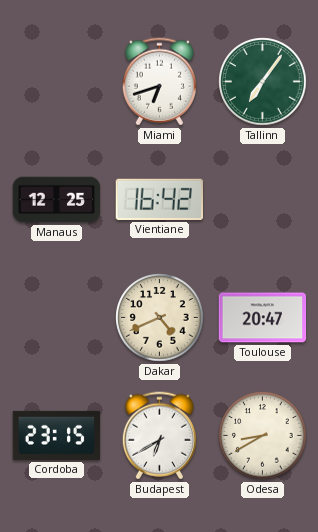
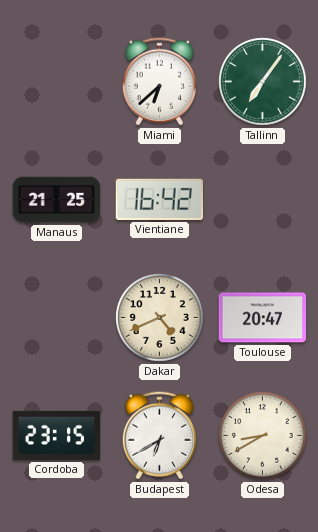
Miami: 6:42 -> 6:38 (159, 82)
Manaus: 12:25 -> 21:25 (57, 200)
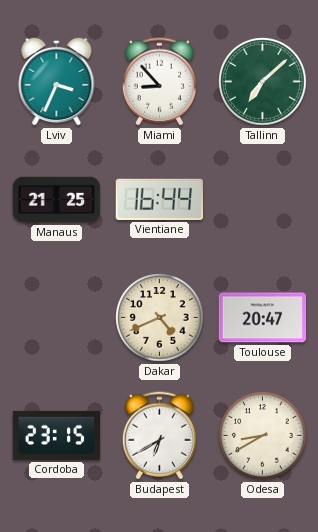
Lviv: none -> 3:34 (57, 81)
Miami: 6:38 -> 8:53 (159, 82)
Tallinn: 7:06 -> 7:08 (263, 82)
Vientiane: 16:42 -> 16:44 (159, 199)
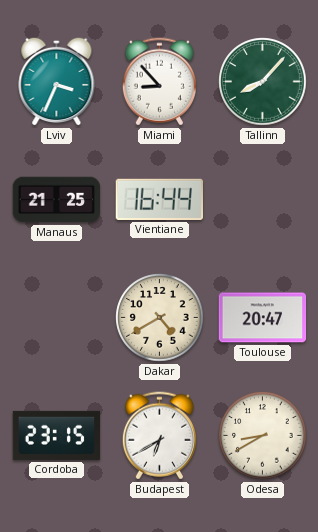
Tallinn: 7:08 -> 8:07 (263, 82)
Dakar: 4:41 -> 4:40 (160, 318)
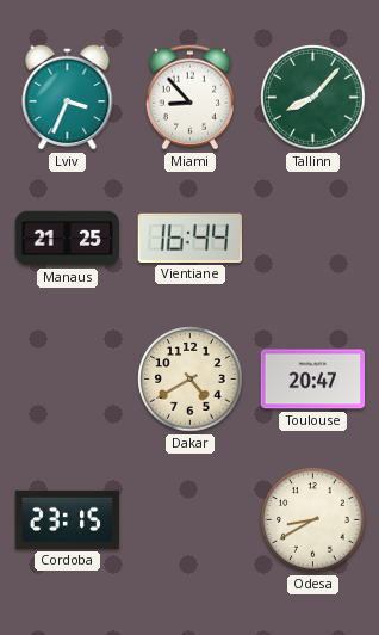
Budapest: 6:40 -> none (159, 436)
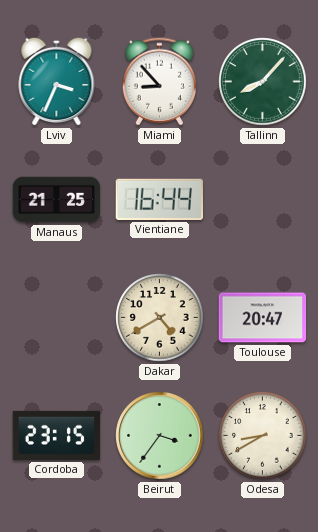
Beirut: none -> 3:36 (160, 436)
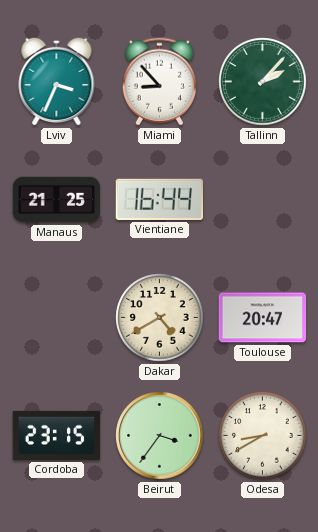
Tallinn: 8:07 -> 2:07 (263, 82)
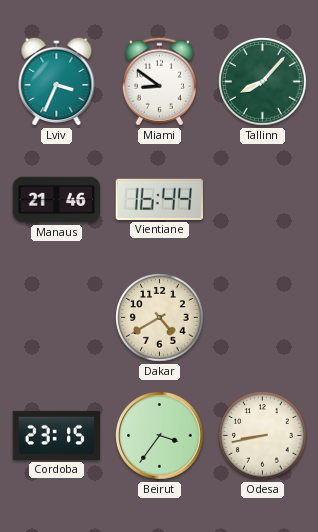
Miami: 8:53 -> 8:51 (159, 82)
Tallinn: 2:07 -> 8:07 (263, 82)
Manaus: 21:25 -> 21:46 (57, 200)
Toulouse: 20:47 -> none (263, 318)
Odesa: 8:40 -> 8:43 (263, 436)
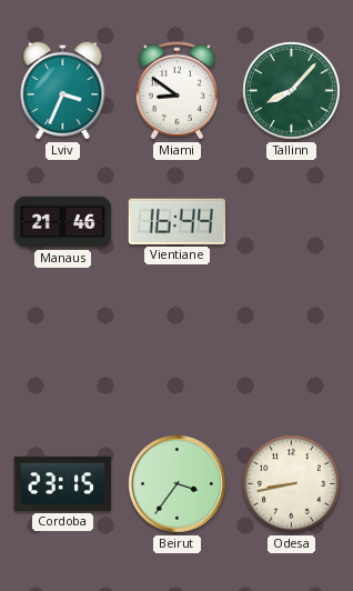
Dakar: 4:40 -> none (160, 318)
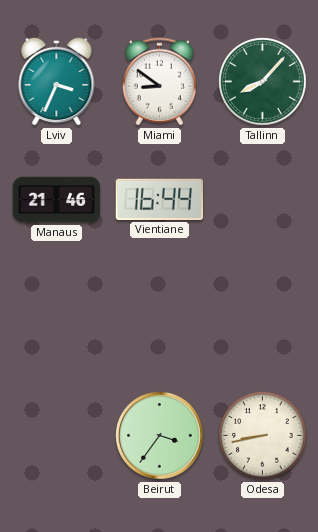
Cordoba: 23:15 -> none (63, 483)
